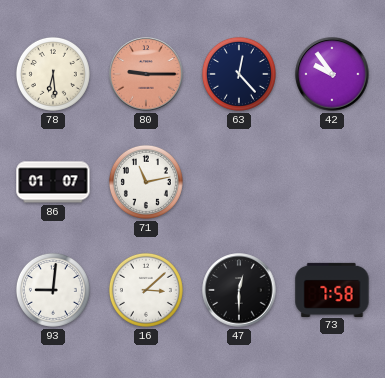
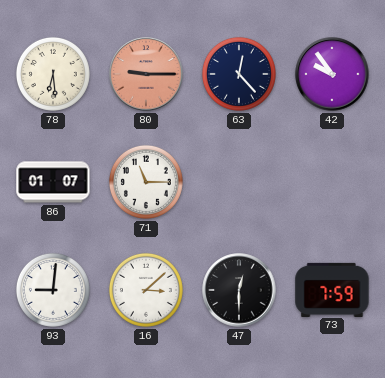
71: 11:13 -> 11:15 (146, 182)
73: 7:58 -> 7:59 (332, 289)
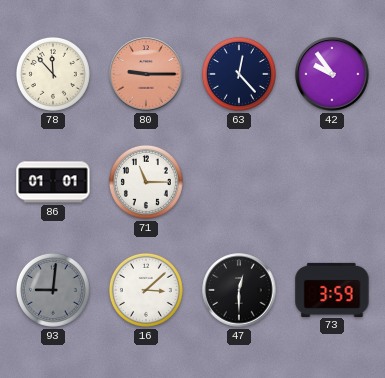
78: 6:29 -> 11:53 (53, 74)
86: 01:07 -> 01:01 (53, 182)
93 dial: white -> grey (53, 290)
73: 7:59 -> 3:59 (332, 289)
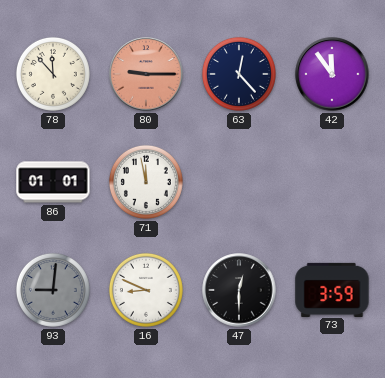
42: 9:54 -> 11:54 (332, 74)
71: 11:15 -> 11:58 (146, 182)
16: 3:08 -> 8:49 (146, 290)
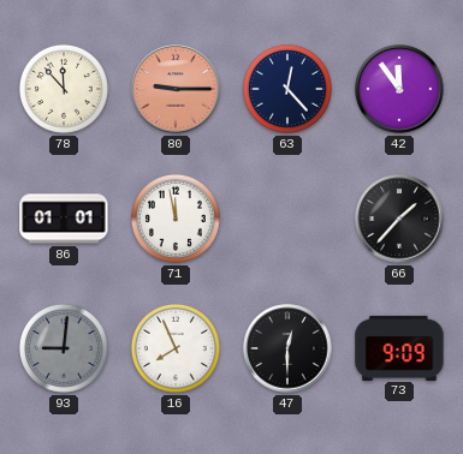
66: none -> 1:37 (399, 219)
16: 8:49 -> 7:56 (176, 348)
73: 3:59 -> 9:09 (399, 347)
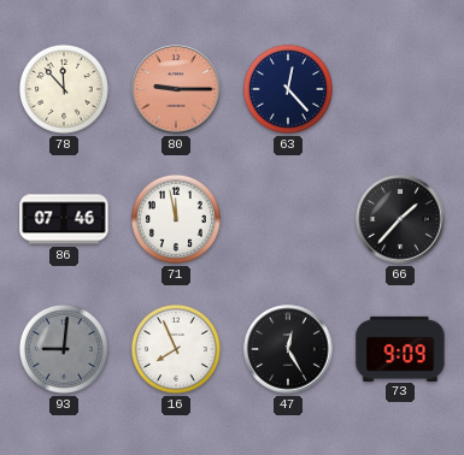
42: 11:54 -> none (399, 89)
86: 01:01 -> 07:46 (64, 219)
47: 12:30 -> 12:25 (288, 349)
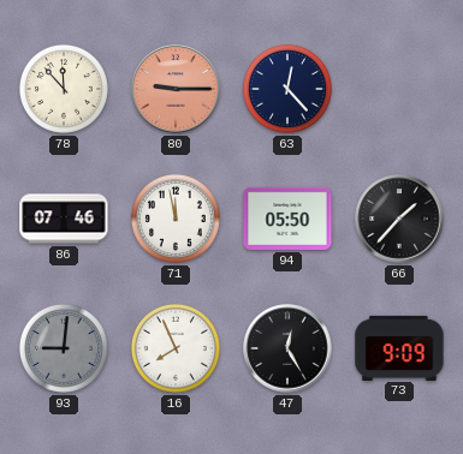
94: none -> 05:50 (287, 219)
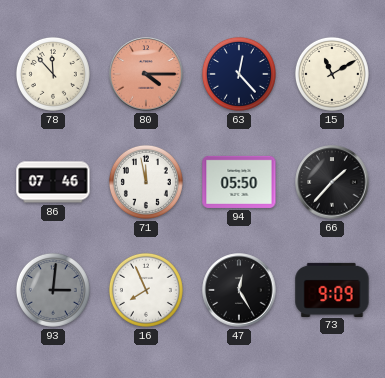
80: 9:15 -> 4:15 (146, 74)
15: none -> 11:10 (332, 74)
93: 9:01 -> 3:01 (53, 290)
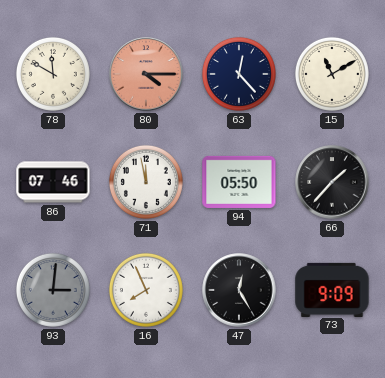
78: 11:53 -> 11:50 (53, 74)
